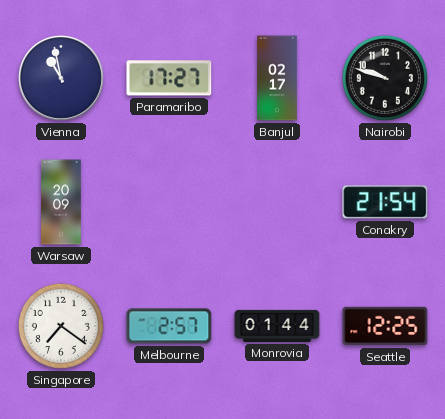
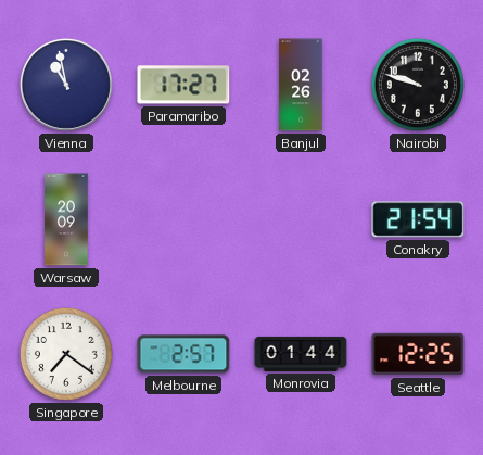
Banjul: 02:17 -> 02:26 (301, 85)
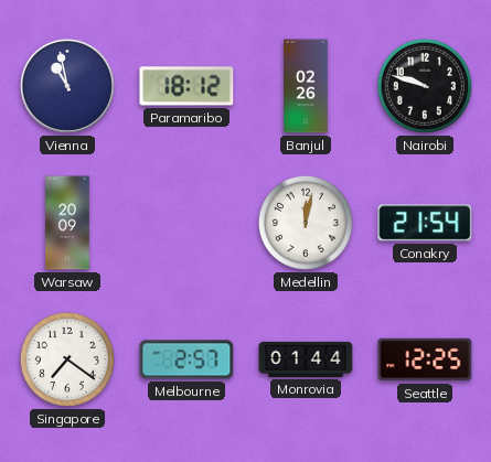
Paramaribo: 17:27 -> 18:12 (186, 86)
Medellin: none -> 12:02 (306, 223)
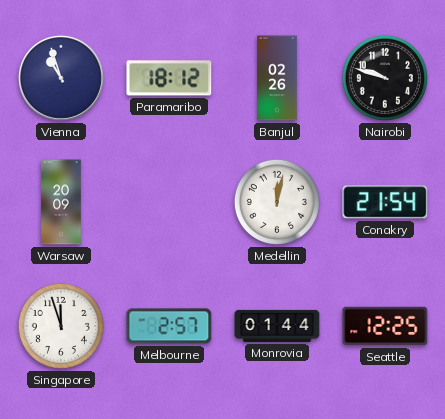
Vienna: 10:58 -> 10:57 (61, 78)
Singapore: 7:21 -> 11:57 (61, 326)
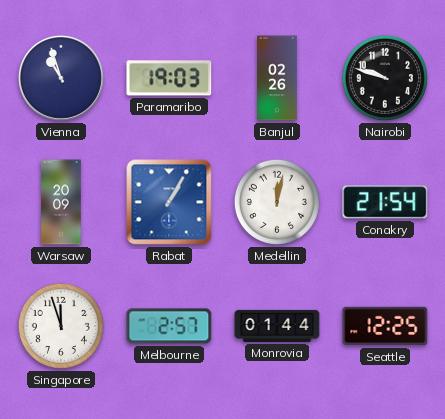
Paramaribo: 18:12 -> 19:03 (169, 78)
Rabat: none -> 1:05 (169, 202)
